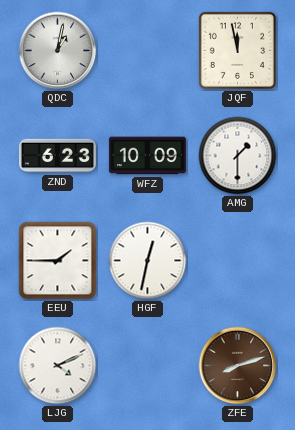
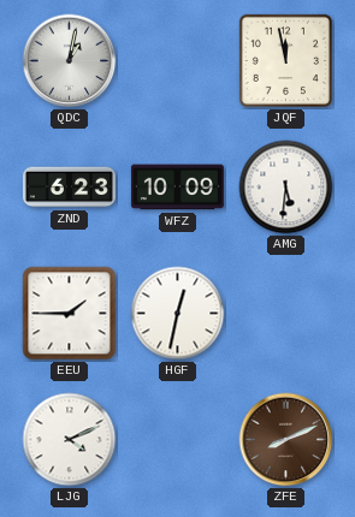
AMG: 1:30 -> 5:31 (286, 188)
ZFE: 8:12 -> 8:11 (286, 440)
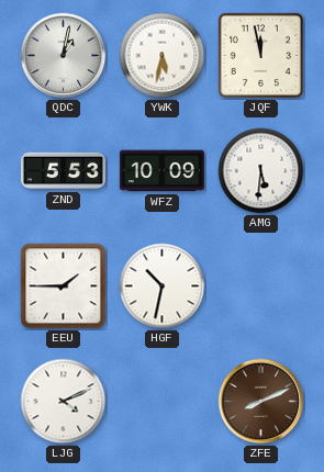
YWK: none -> 5:32 (163, 56)
ZND: 6:23 -> 5:53 (63, 171)
HGF: 12:32 -> 10:32 (163, 286)
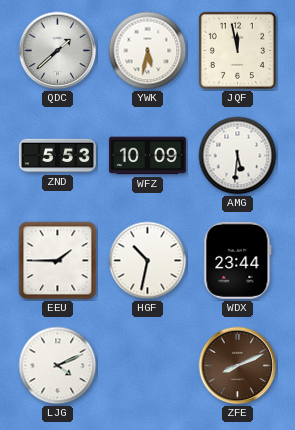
QDC: 1:02 -> 1:38 (58, 51)
WDX: none -> 23:44 (238, 260)
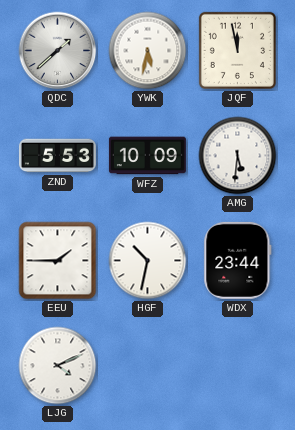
ZFE: 8:11 -> none (238, 366)
